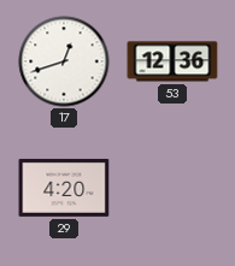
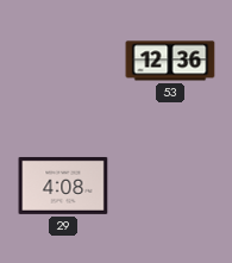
17: 12:42 -> none (64, 61)
29: 4:20 -> 4:08 (63, 186)
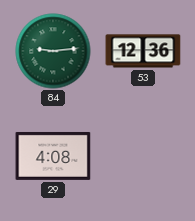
84: none -> 9:14 (53, 51)
